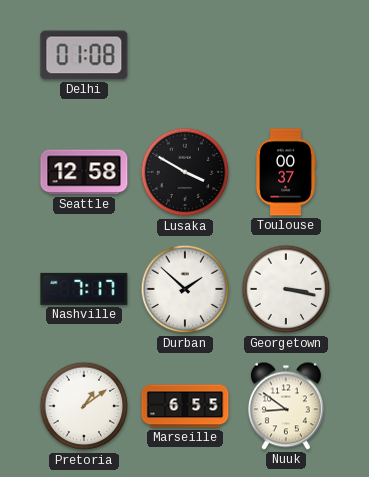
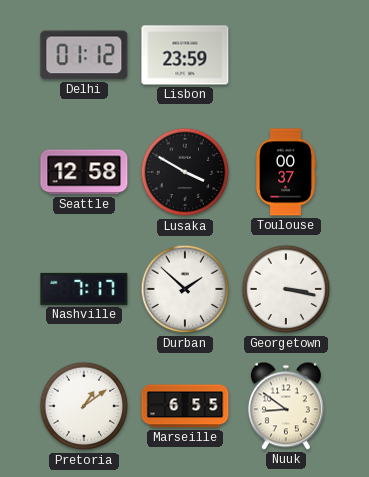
Delhi: 01:08 -> 01:12 (84, 55)
Lisbon: none -> 23:59 (185, 55)
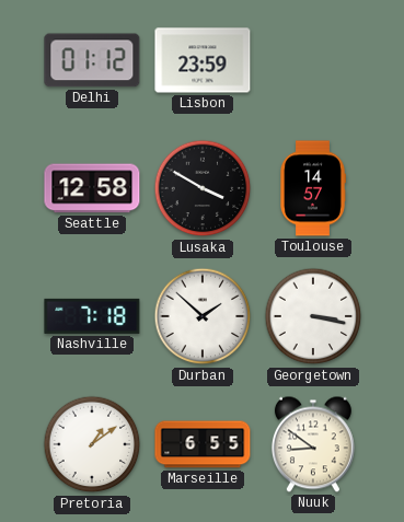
Toulouse: 00:37 -> 14:57 (313, 188)
Nashville: 7:17 -> 7:18 (92, 316)
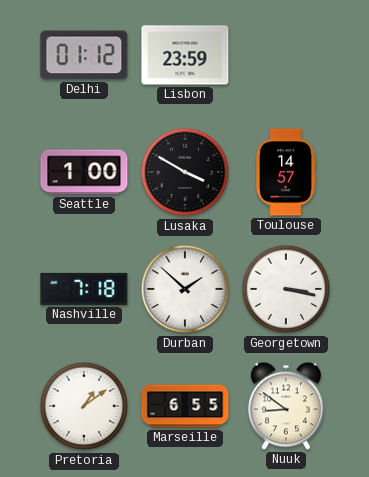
Seattle: 12:58 -> 1:00 (84, 172)
